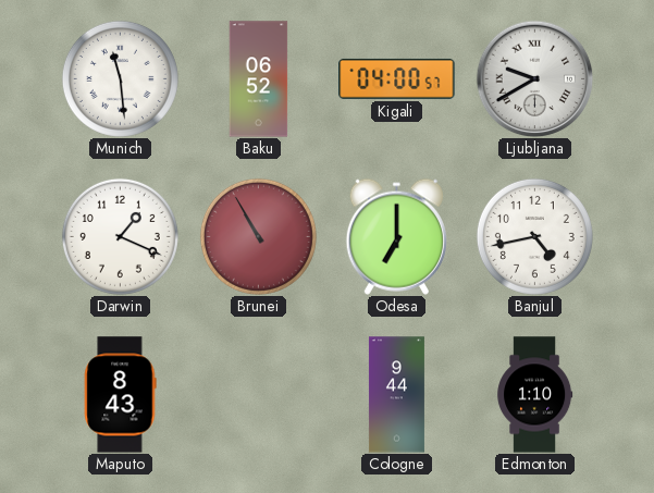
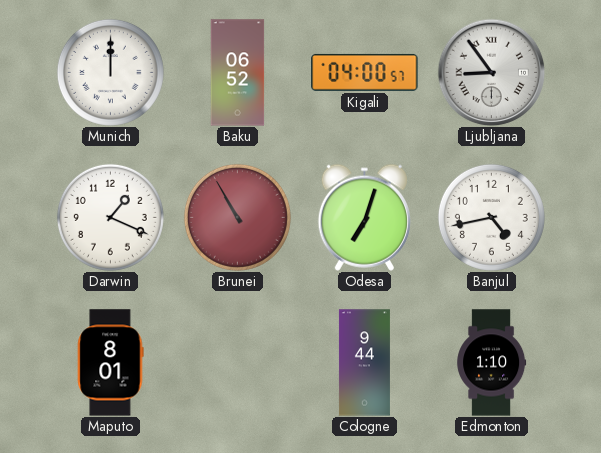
Munich: 11:29 -> 12:00 (110, 72)
Ljubljana: 9:40 -> 8:54 (491, 72)
Odesa: 7:00 -> 7:03 (364, 217)
Maputo: 8:43 -> 8:01 (110, 363)
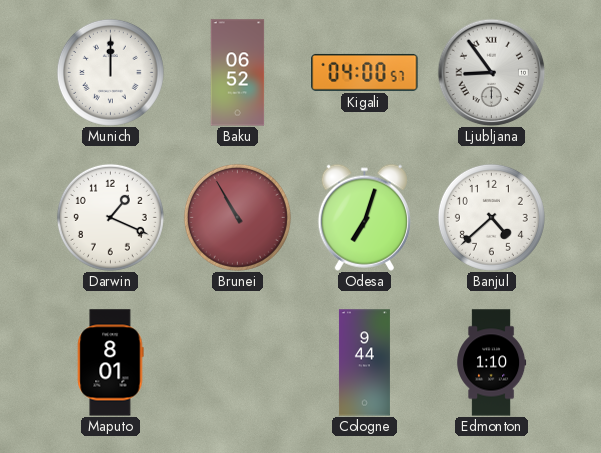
Banjul: 4:43 -> 4:38 (491, 217)
